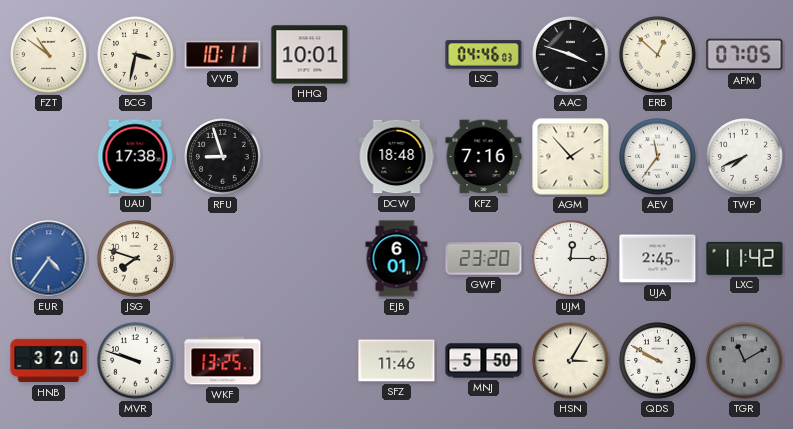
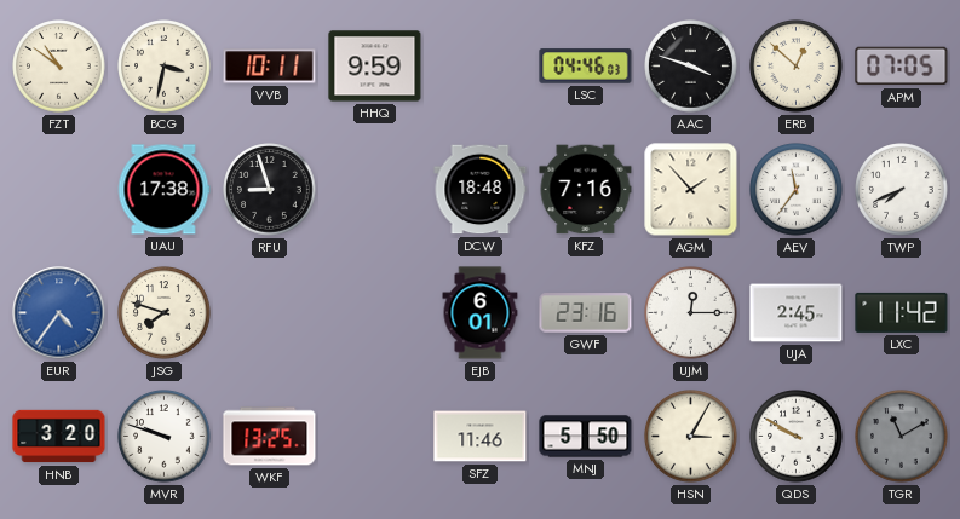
HHQ: 10:01 -> 9:59 (375, 67)
GWF: 23:20 -> 23:16 (586, 313)
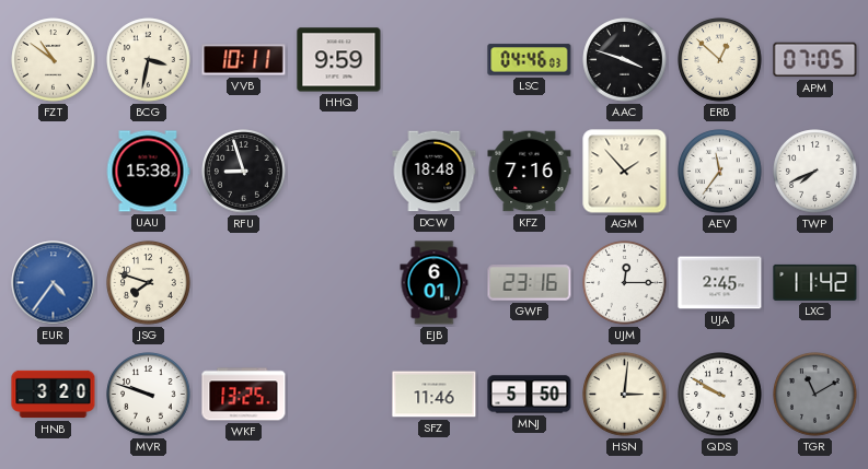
UAU: 17:38 -> 15:38 (148, 172)
HSN: 3:05 -> 3:01 (625, 395)
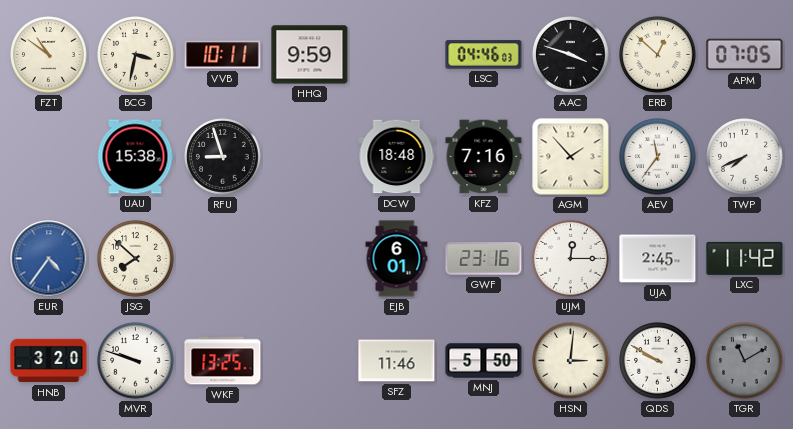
JSG: 7:48 -> 7:52 (136, 259)
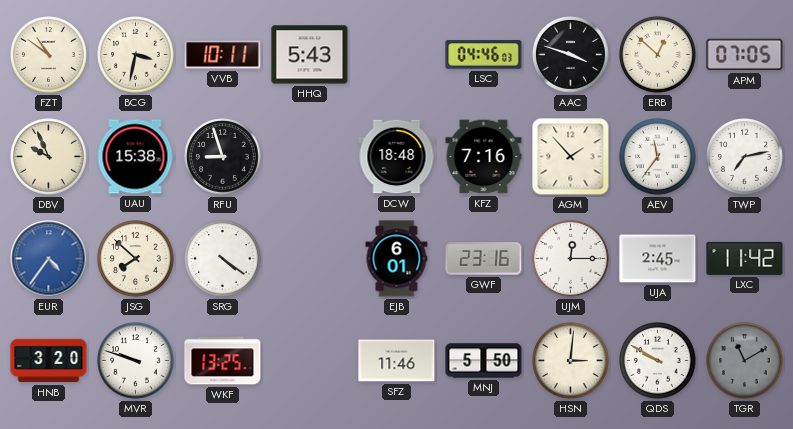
HHQ: 9:59 -> 5:43 (310, 55)
DBV: none -> 9:56 (49, 157)
TWP: 7:41 -> 7:13 (745, 157)
SRG: none -> 4:21 (223, 259)
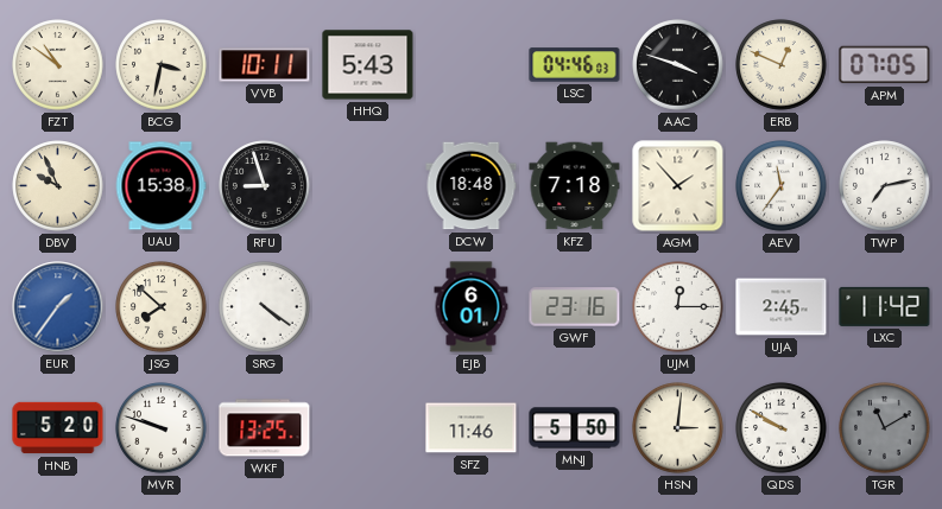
ERB: 12:52 -> 12:49 (782, 65)
KFZ: 7:16 -> 7:18 (575, 186)
EUR: 4:36 -> 1:36 (58, 307)
HNB: 3:20 -> 5:20 (58, 428)
